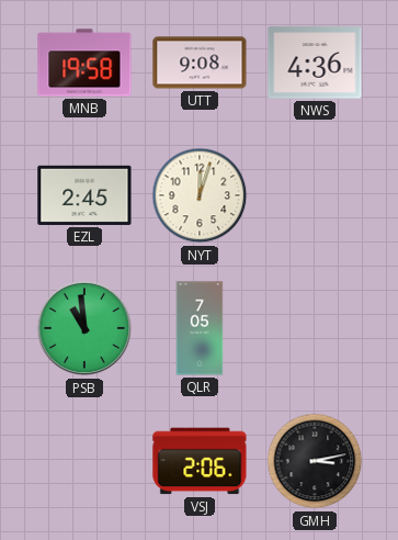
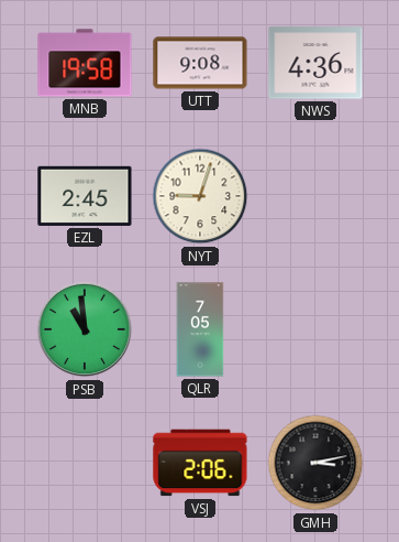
NYT: 12:03 -> 9:03 (200, 196)
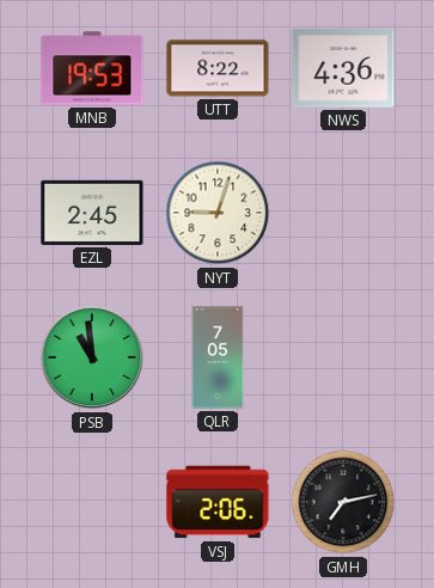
MNB: 19:58 -> 19:53 (92, 68)
UTT: 9:08 -> 8:22 (218, 68)
GMH: 3:13 -> 7:13 (343, 502)
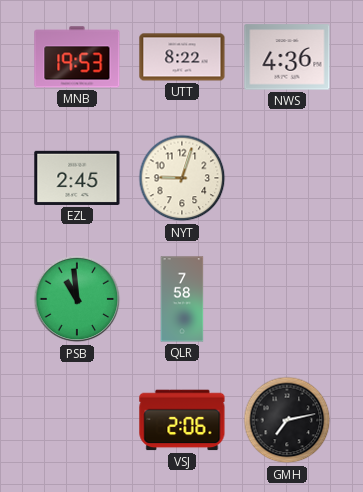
QLR: 7:05 -> 7:58 (182, 299)
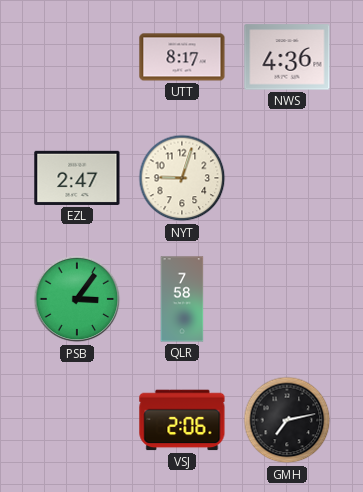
MNB: 19:53 -> none (77, 57)
UTT: 8:22 -> 8:17 (182, 57)
EZL: 2:45 -> 2:47 (77, 178)
PSB: 10:59 -> 3:06 (77, 299)
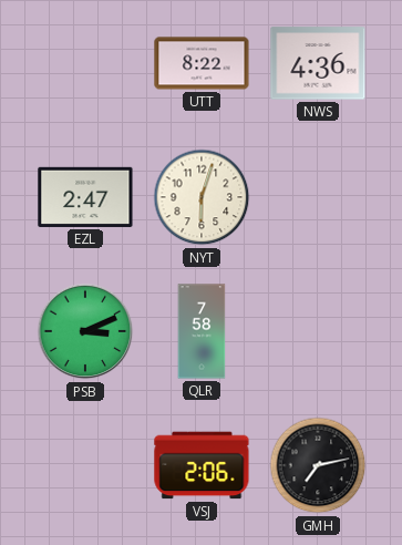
UTT: 8:17 -> 8:22 (202, 63)
NYT: 9:03 -> 6:03 (202, 197)
PSB: 3:06 -> 3:11 (85, 331)
